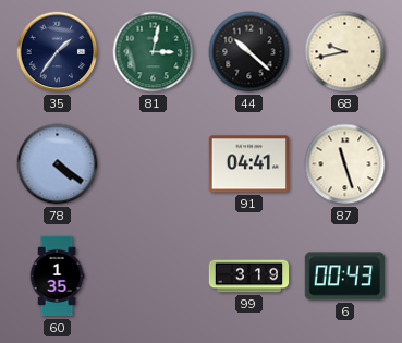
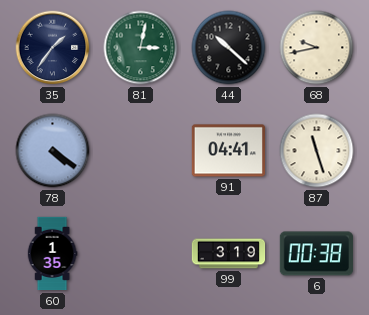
6: 00:43 -> 00:38 (316, 254)
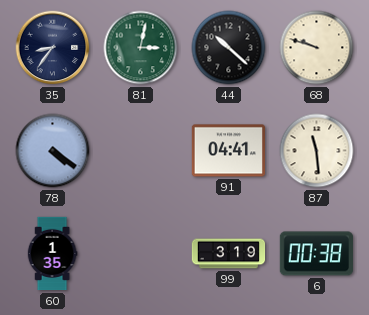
35: 1:36 -> 8:36 (53, 48)
68: 9:43 -> 9:48 (317, 48)
87: 11:27 -> 11:29 (317, 151)
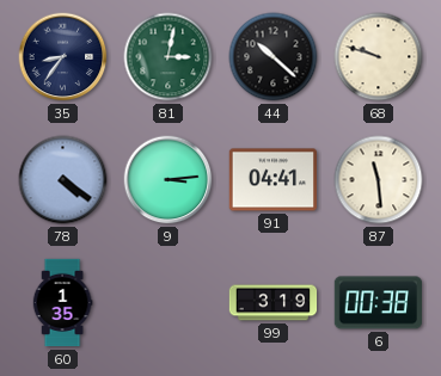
9: none -> 3:14 (169, 180)
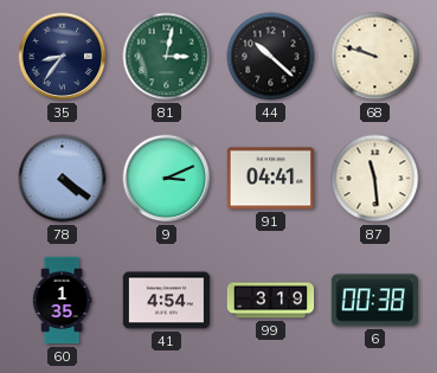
9: 3:14 -> 3:11 (167, 179)
41: none -> 4:54 (167, 301)
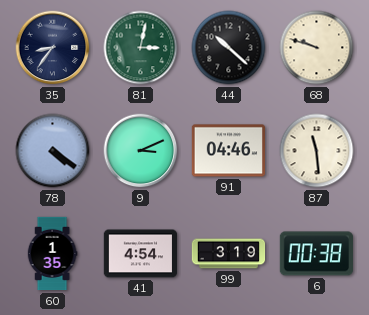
91: 04:41 -> 04:46 (228, 151)
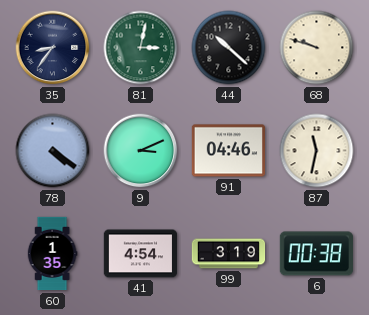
87: 11:29 -> 11:32 (317, 151)
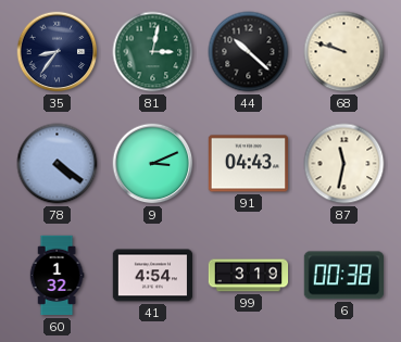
91: 04:46 -> 04:43 (248, 164)
60: 1:35 -> 1:32 (57, 276)
